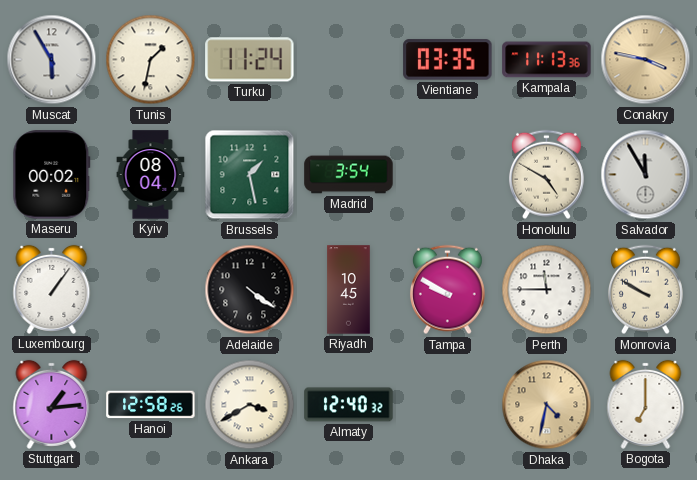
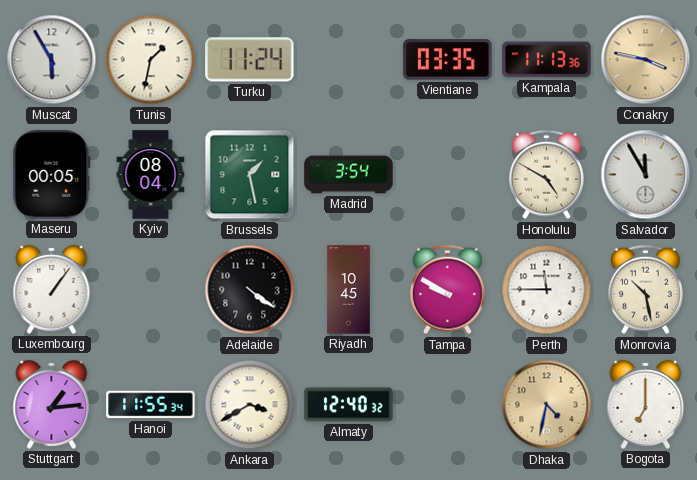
Maseru: 00:02 -> 00:05 (52, 175)
Monrovia: 9:50 -> 10:28 (646, 290)
Hanoi: 12:58 -> 11:55 (151, 405)
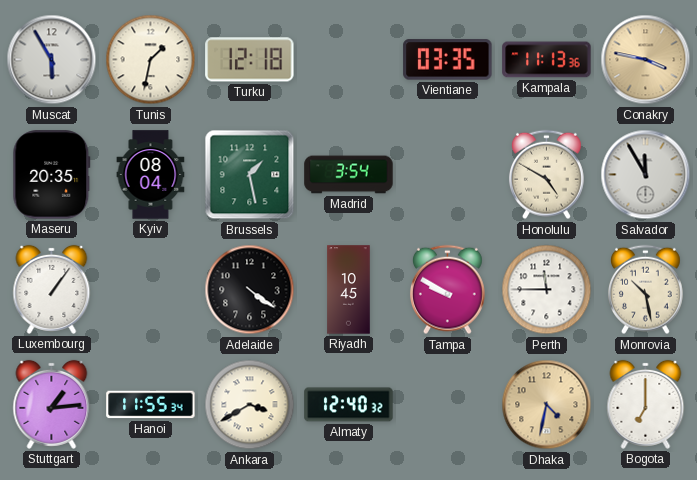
Turku: 11:24 -> 12:18 (250, 60)
Maseru: 00:05 -> 20:35 (52, 175)
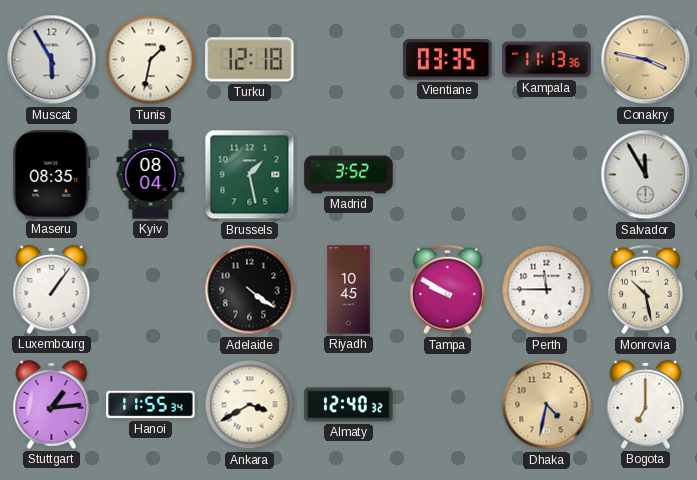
Maseru: 20:35 -> 08:35 (52, 175)
Madrid: 3:54 -> 3:52 (349, 175)
Honolulu: 4:50 -> none (547, 175)
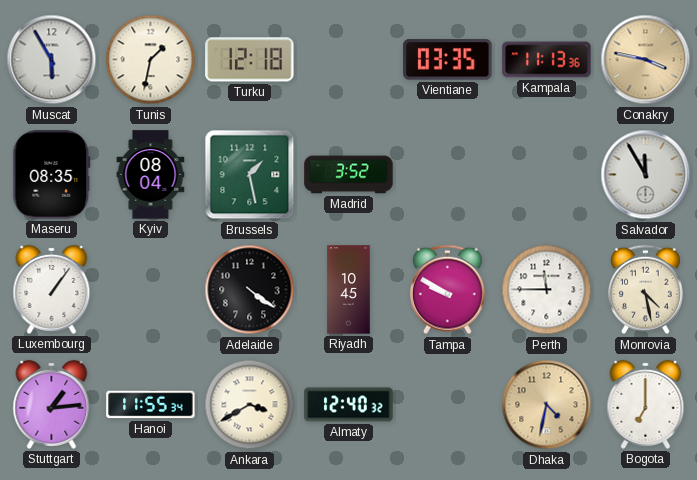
Monrovia: 10:28 -> 4:28 (646, 290)
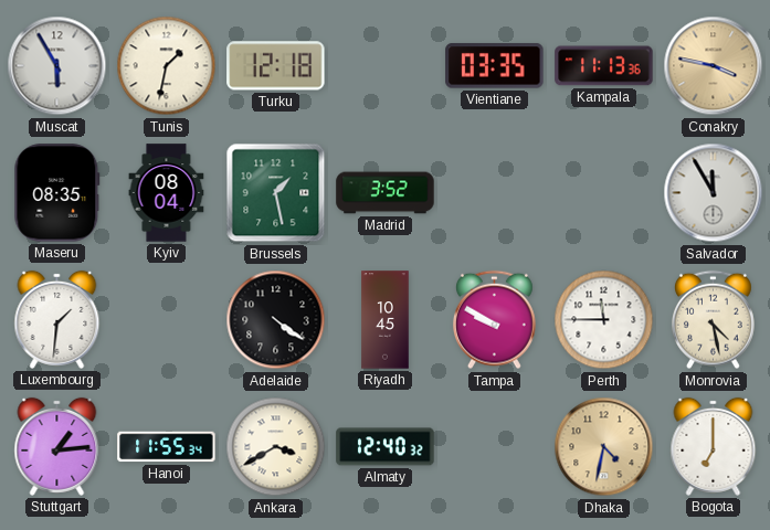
Luxembourg: 1:06 -> 1:31 (57, 319)
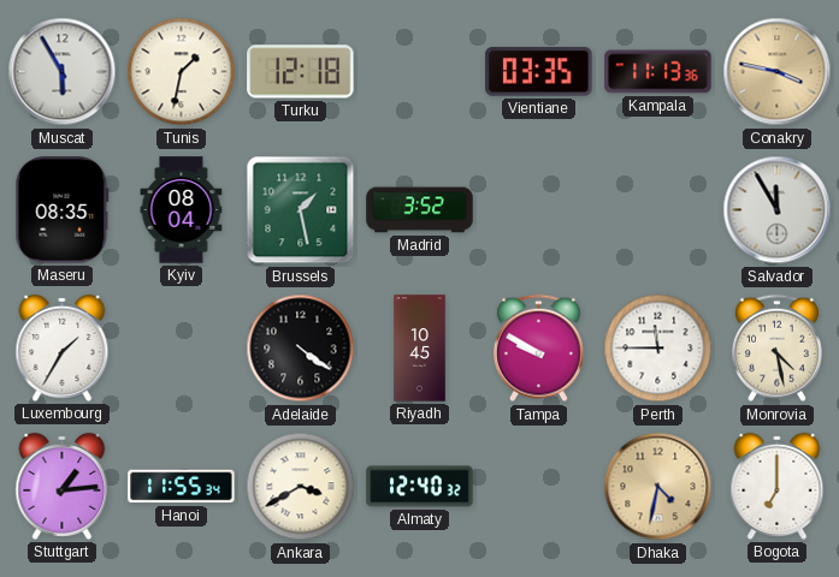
Luxembourg: 1:31 -> 1:35 (63, 347)
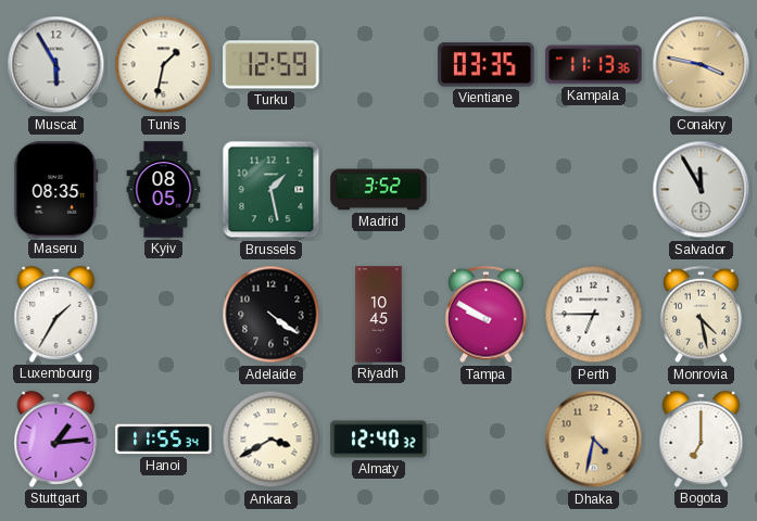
Turku: 12:18 -> 12:59 (272, 65)
Kyiv: 08:04 -> 08:05 (164, 190)
Perth: 11:45 -> 6:45 (594, 315)
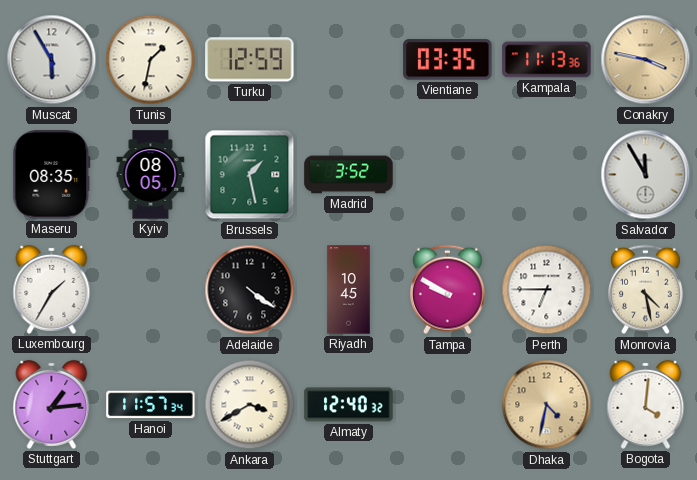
Hanoi: 11:55 -> 11:57 (151, 405)
Bogota: 7:00 -> 4:01 (646, 404)
